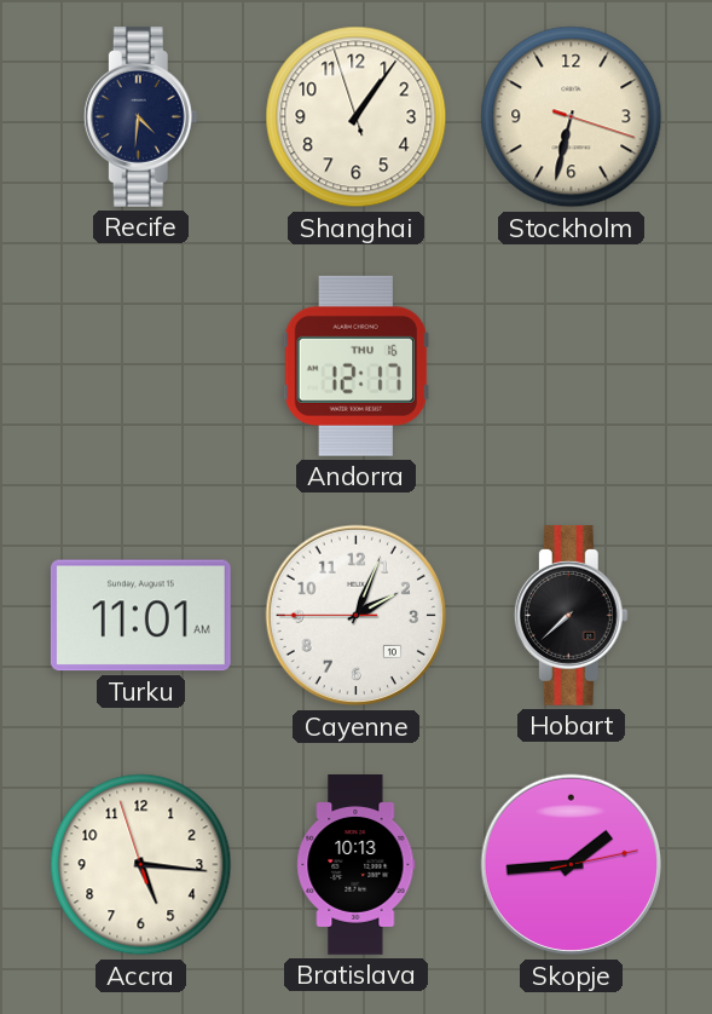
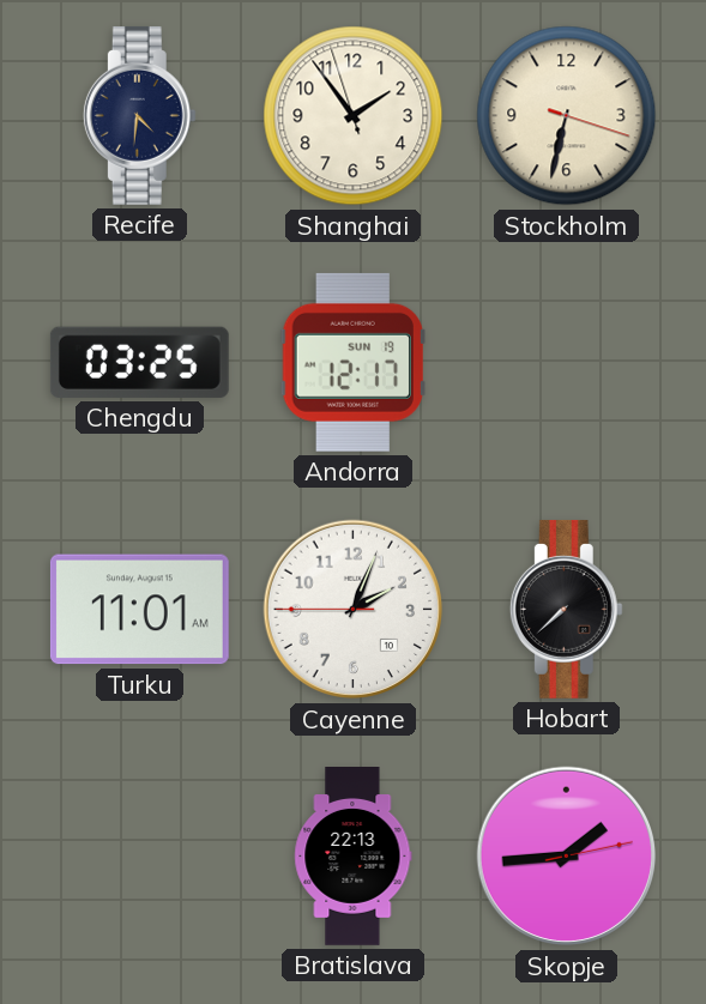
Shanghai: 1:05 -> 1:53 (354, 116)
Chengdu: none -> 03:25 (139, 362)
Andorra date: THU 16 -> SUN 19 (352, 362)
Accra: 5:15 -> none (141, 865)
Bratislava: 10:13 -> 22:13 (354, 857)
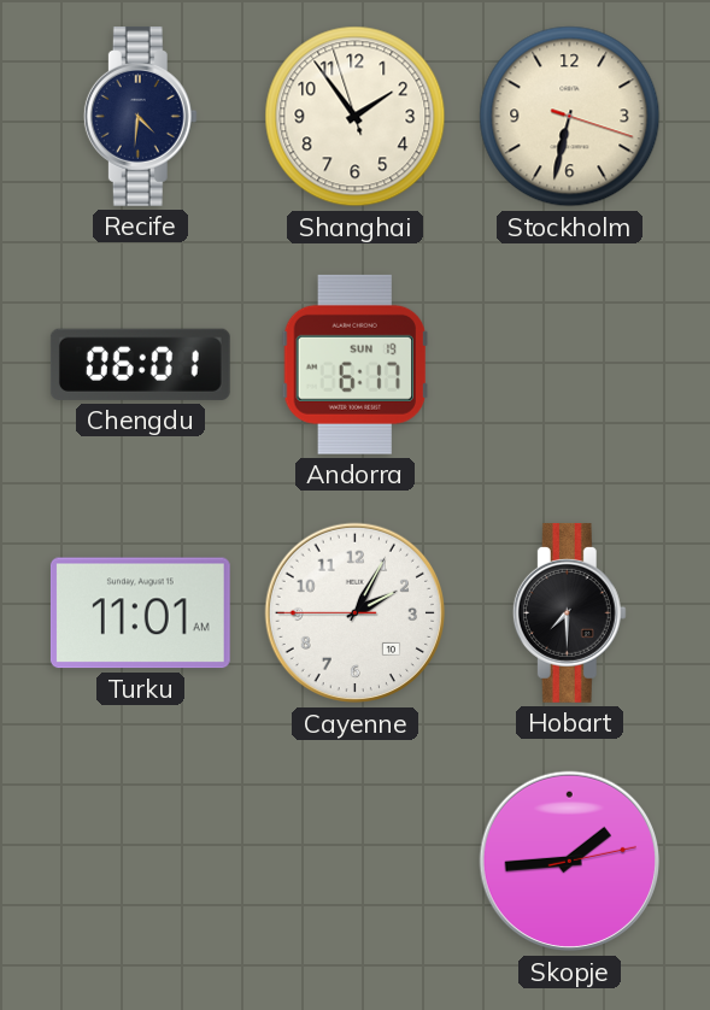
Chengdu: 03:25 -> 06:01 (140, 364)
Andorra: 12:17 -> 6:17 (354, 364)
Cayenne: 2:03 -> 2:04 (356, 613)
Hobart: 7:38 -> 7:30 (569, 612)
Bratislava: 22:13 -> none (354, 857)
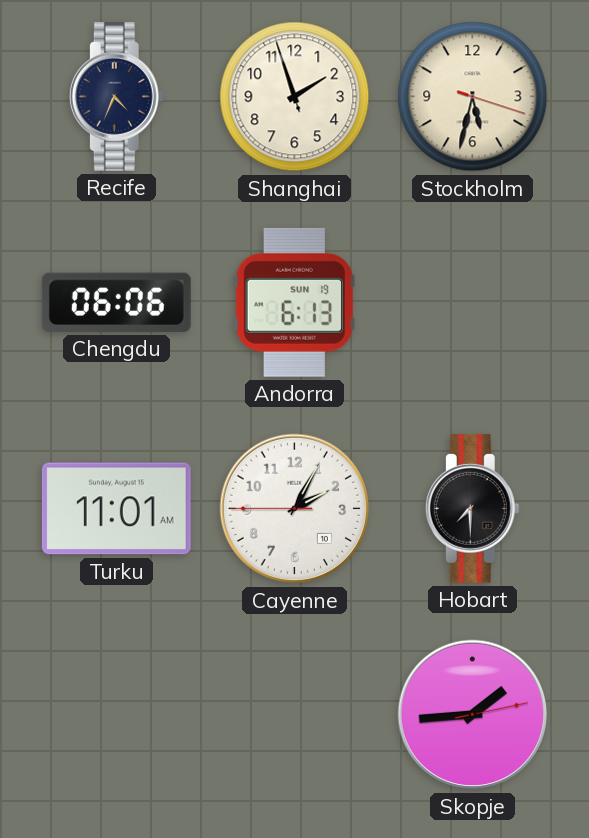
Recife: 4:31 -> 4:34 (116, 96)
Shanghai: 1:53 -> 1:56 (295, 97)
Stockholm: 6:32 -> 5:32 (473, 97)
Chengdu: 06:01 -> 06:06 (116, 302)
Andorra: 6:17 -> 6:13 (294, 302)
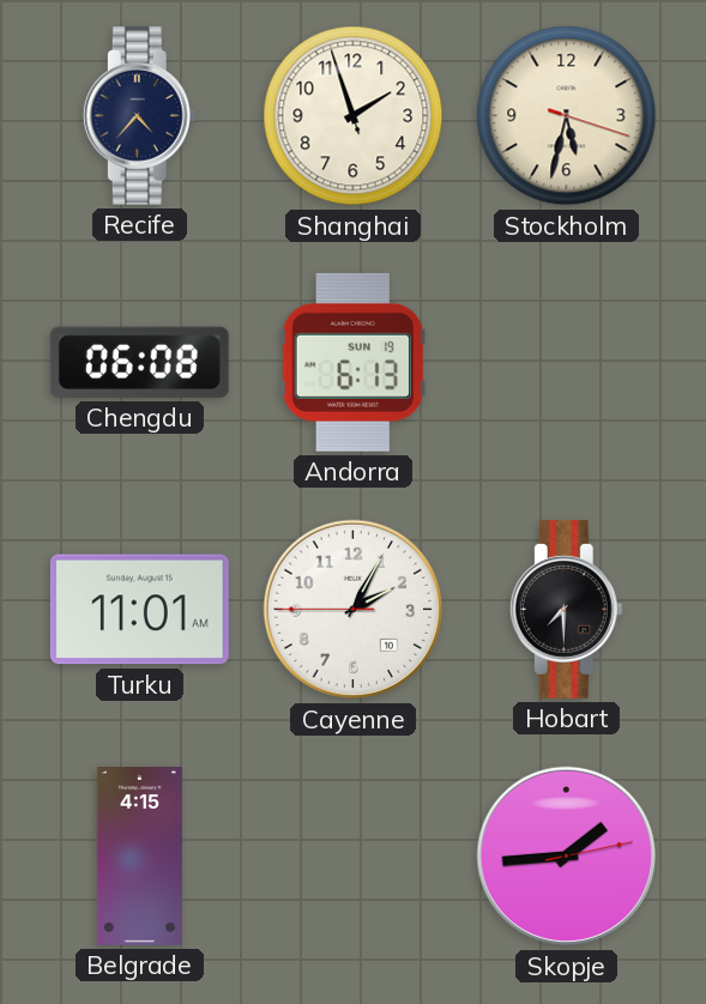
Recife: 4:34 -> 4:37 (139, 115)
Chengdu: 06:06 -> 06:08 (139, 362)
Belgrade: none -> 4:15 (139, 857)
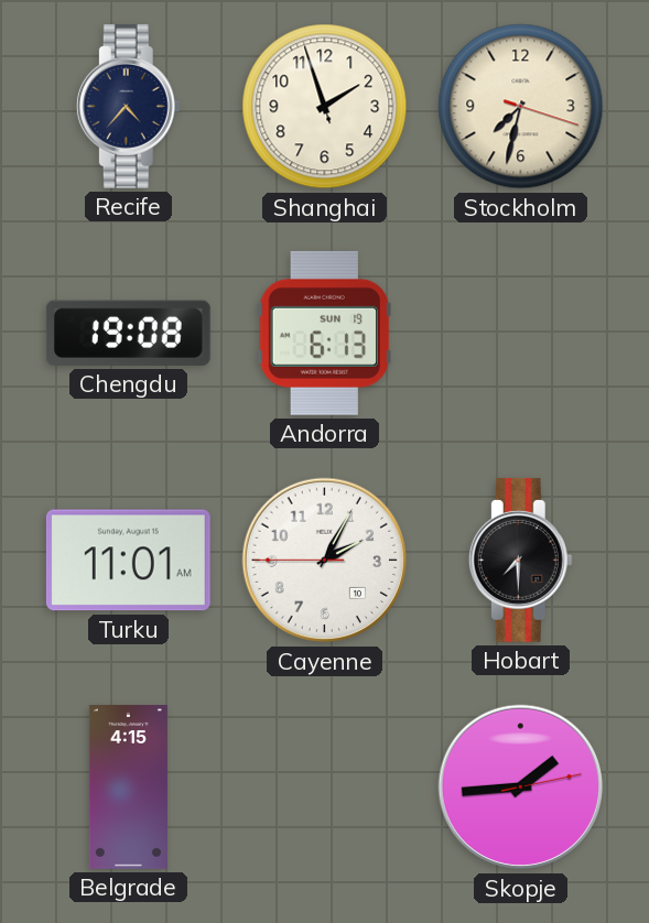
Stockholm: 5:32 -> 7:32 (521, 107)
Chengdu: 06:08 -> 19:08 (128, 333)
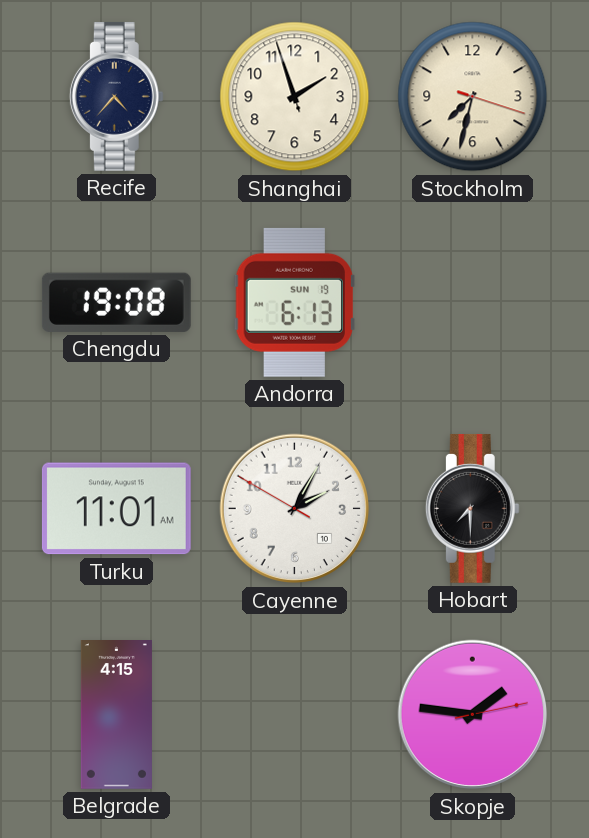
Cayenne: 2:04:45 -> 2:04:50 (295, 509)
Skopje: 1:44 -> 1:46 (473, 715)
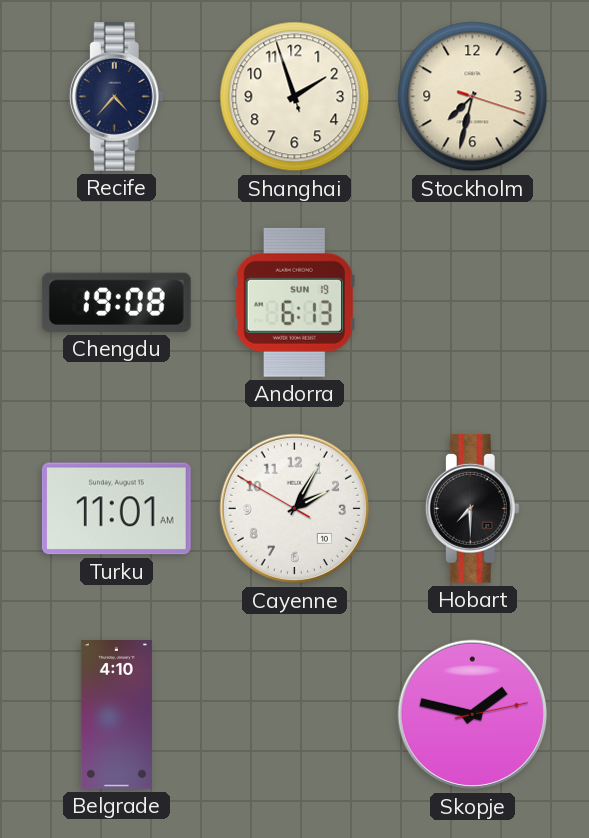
Belgrade: 4:15 -> 4:10 (116, 715)
Skopje: 1:46 -> 1:47 (473, 715)
